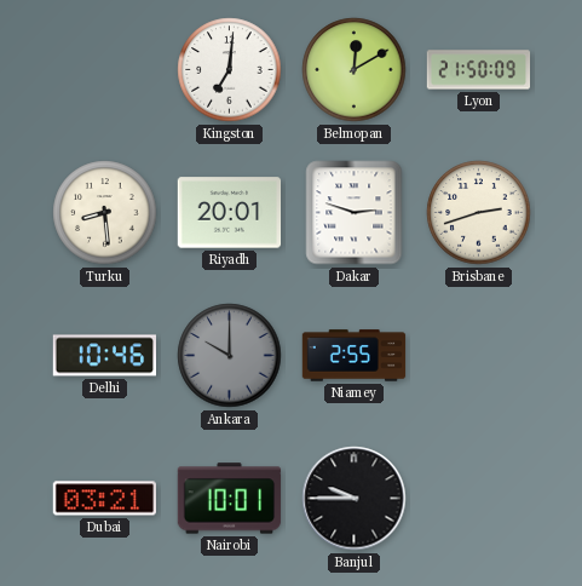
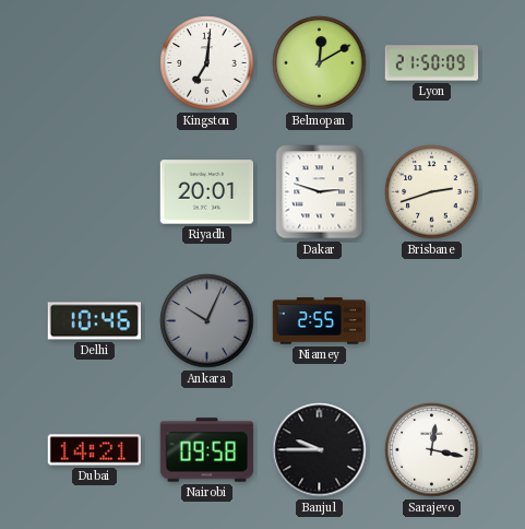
Turku: 8:29 -> none (105, 213)
Ankara: 10:00 -> 10:04 (207, 321)
Dubai: 03:21 -> 14:21 (94, 450)
Nairobi: 10:01 -> 09:58 (207, 450)
Sarajevo: none -> 12:17 (432, 450)
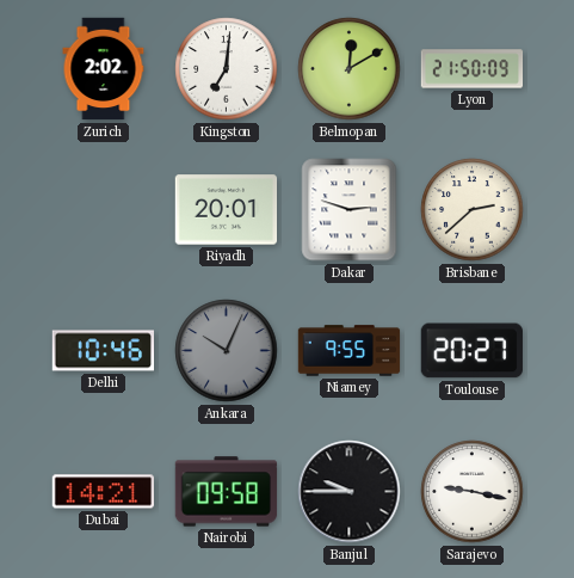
Zurich: none -> 2:02 (104, 69)
Brisbane: 2:42 -> 2:38 (473, 210)
Niamey: 2:55 -> 9:55 (350, 351)
Toulouse: none -> 20:27 (471, 351)
Sarajevo: 12:17 -> 9:17 (473, 492)
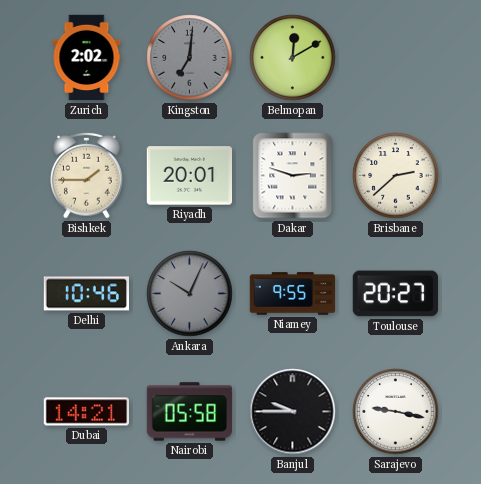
Kingston dial: white -> grey (190, 58)
Lyon: 21:50 -> none (473, 69)
Bishkek: none -> 1:45 (87, 175)
Nairobi: 09:58 -> 05:58 (190, 412)
